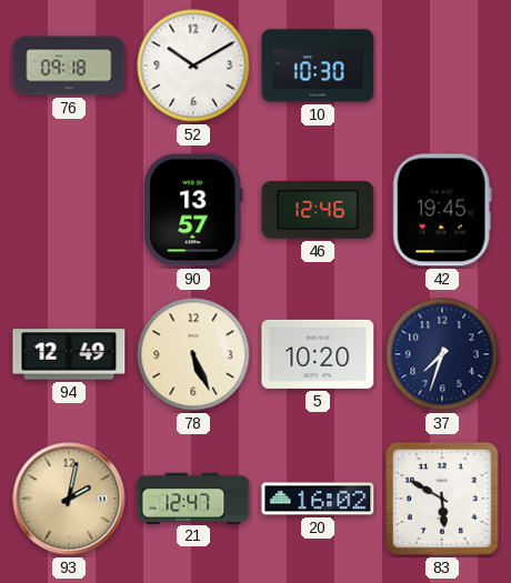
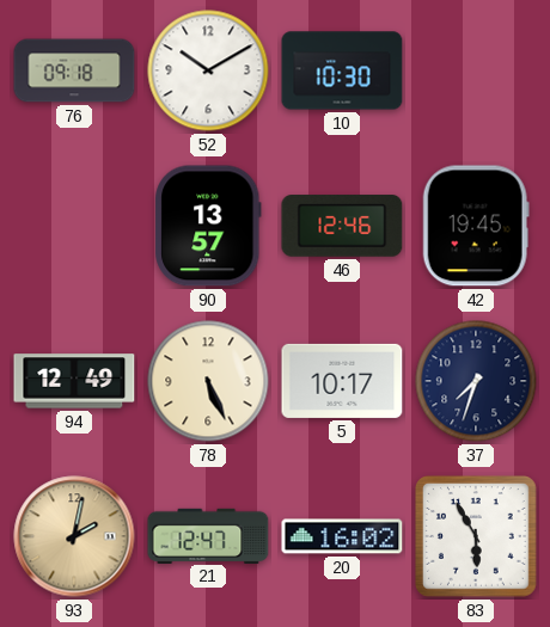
5: 10:20 -> 10:17 (342, 381)
83: 5:50 -> 5:55 (477, 537)
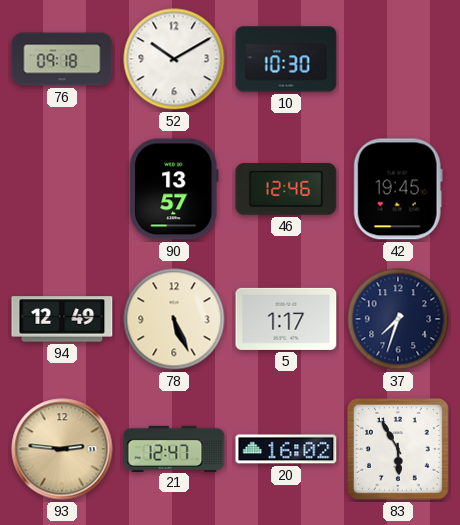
5: 10:17 -> 1:17 (286, 319)
93: 2:02 -> 2:46 (62, 449)
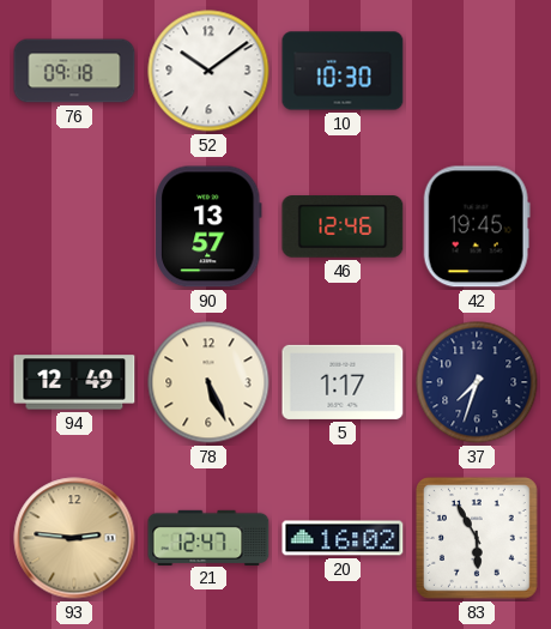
52: 10:10 -> 10:09 (208, 71)
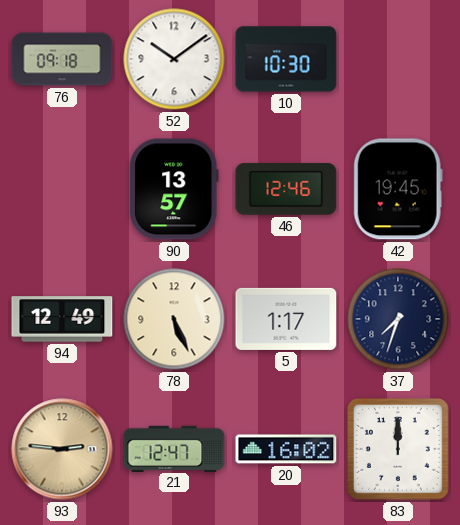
83: 5:55 -> 12:00 (399, 450)
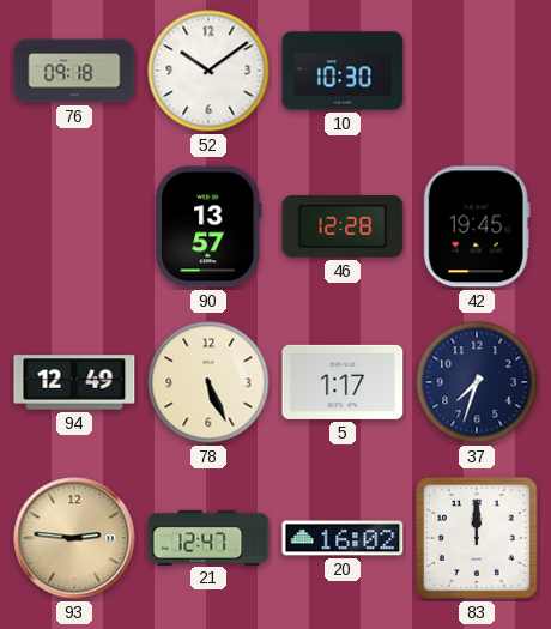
46: 12:46 -> 12:28 (343, 226)
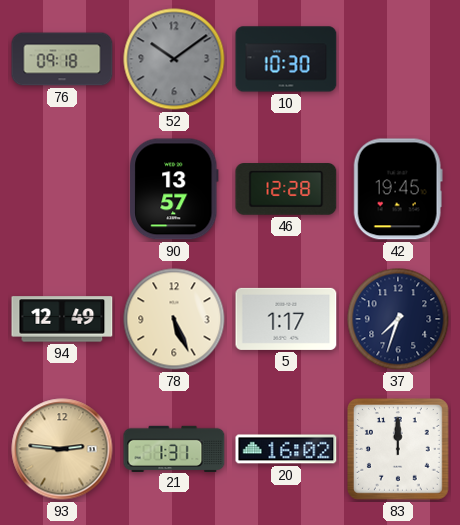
52 dial: white -> grey (174, 59)
21: 12:47 -> 1:31 (174, 448)
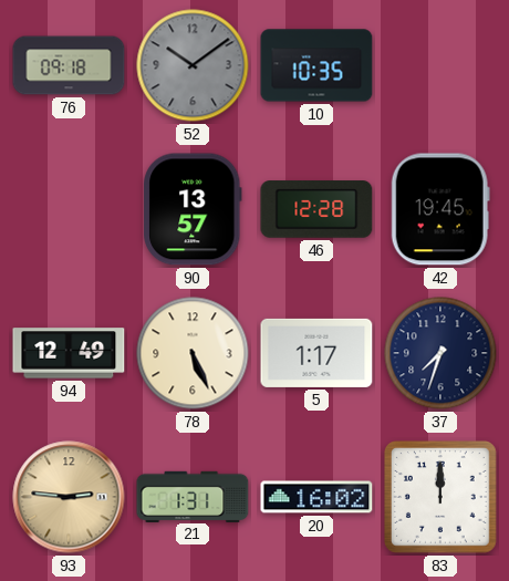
10: 10:30 -> 10:35 (316, 65)
